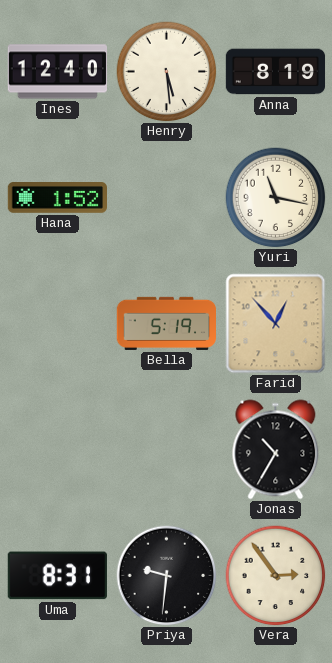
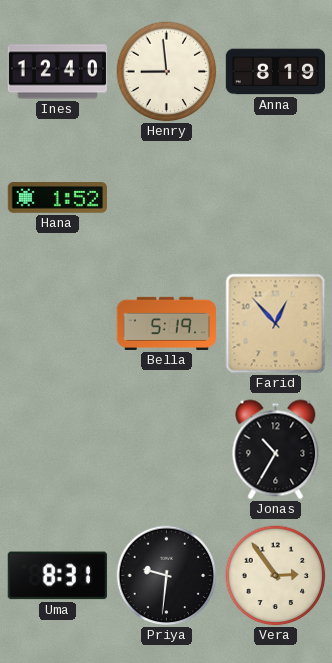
Henry: 5:29 -> 8:59 (167, 72)
Yuri: 11:17 -> none (276, 198)
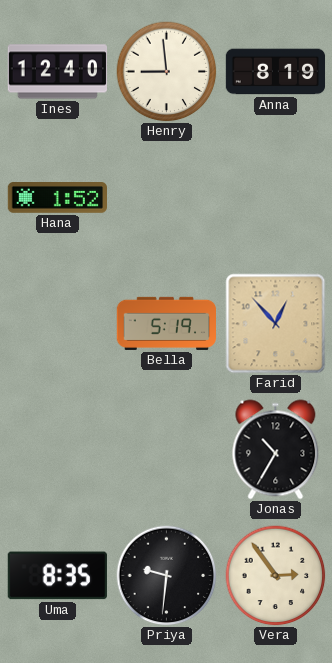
Uma: 8:31 -> 8:35 (57, 576)
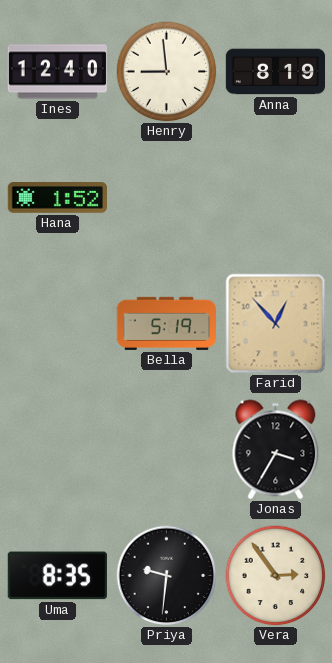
Jonas: 10:35 -> 3:35 (276, 450)
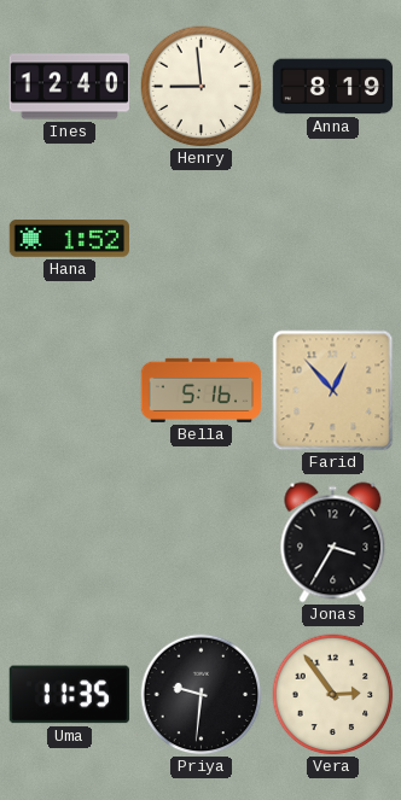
Bella: 5:19 -> 5:16 (200, 390)
Uma: 8:35 -> 11:35 (69, 695)
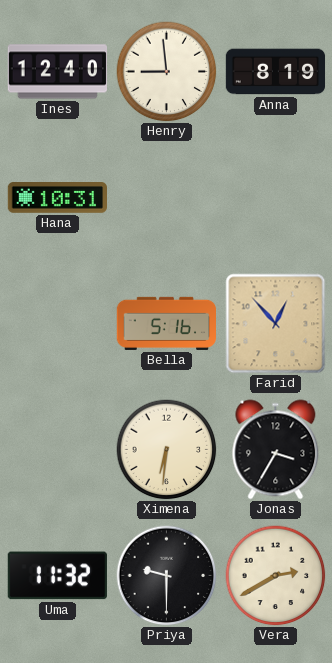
Hana: 1:52 -> 10:31 (57, 198)
Ximena: none -> 6:31 (167, 450)
Uma: 11:35 -> 11:32 (57, 576)
Priya: 9:31 -> 9:30 (167, 576)
Vera: 2:54 -> 2:40 (276, 576)
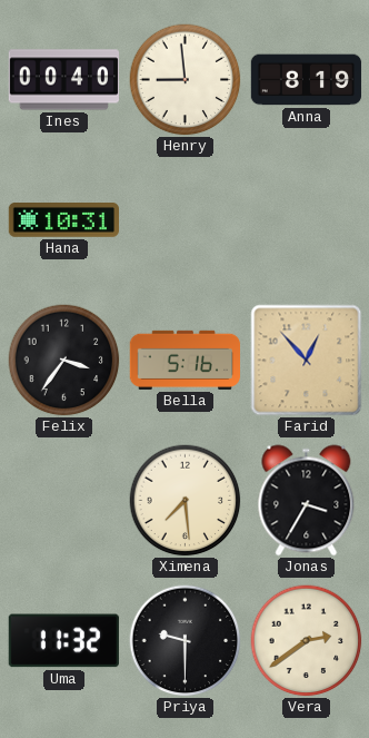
Ines: 12:40 -> 00:40 (63, 80)
Felix: none -> 3:36 (64, 361)
Ximena: 6:31 -> 7:29 (186, 501)
Vera: 2:40 -> 2:39 (307, 641)
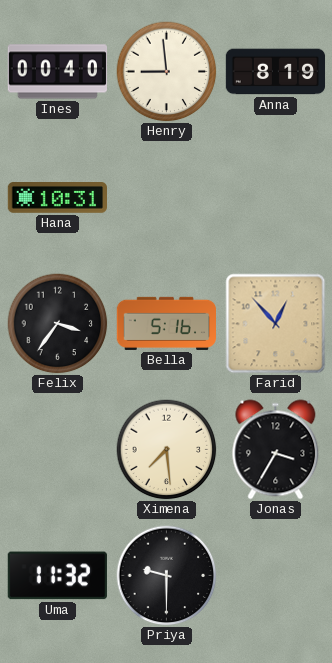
Vera: 2:39 -> none (307, 641)
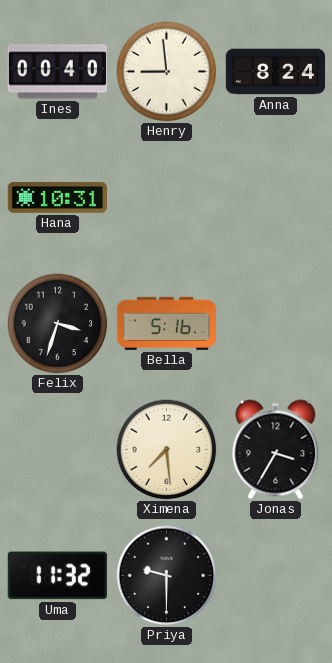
Anna: 8:19 -> 8:24 (276, 72)
Felix: 3:36 -> 3:33 (58, 324)
Farid: 12:53 -> none (276, 324)
